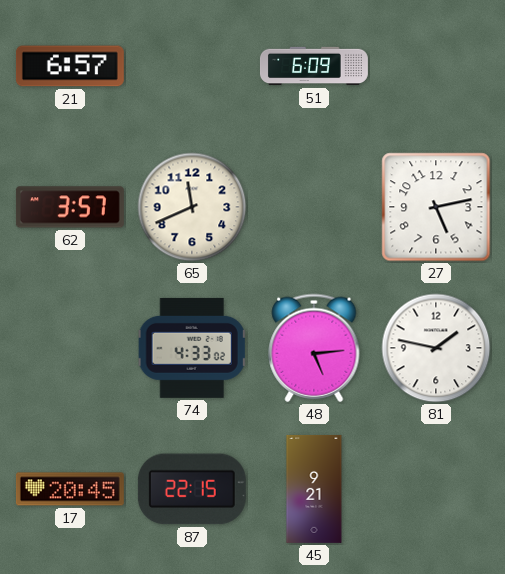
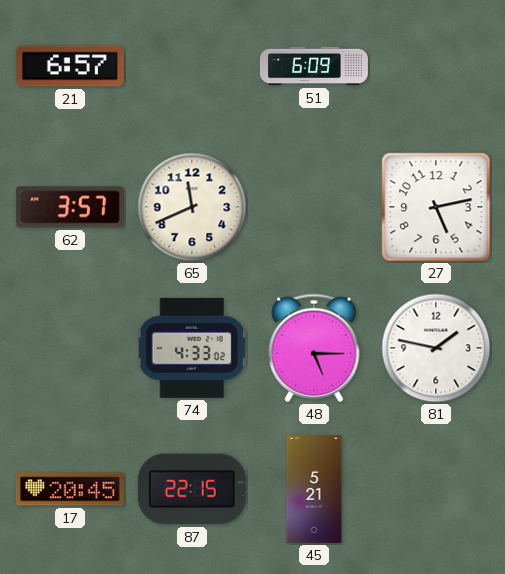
48: 5:14 -> 5:15 (314, 348)
45: 9:21 -> 5:21 (314, 489)
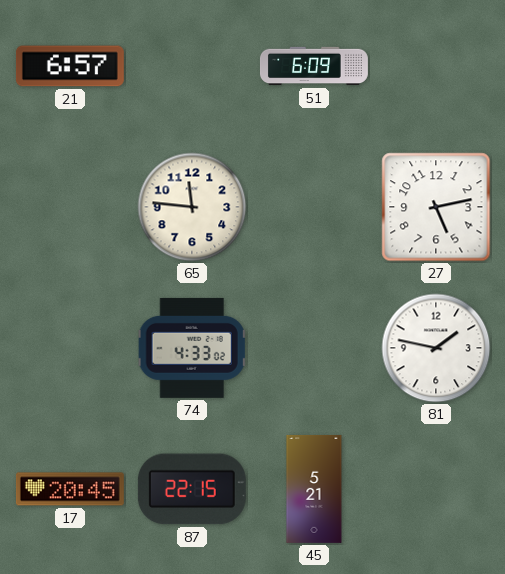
62: 3:57 -> none (70, 207)
65: 11:41 -> 11:46 (192, 207)
48: 5:15 -> none (314, 348)
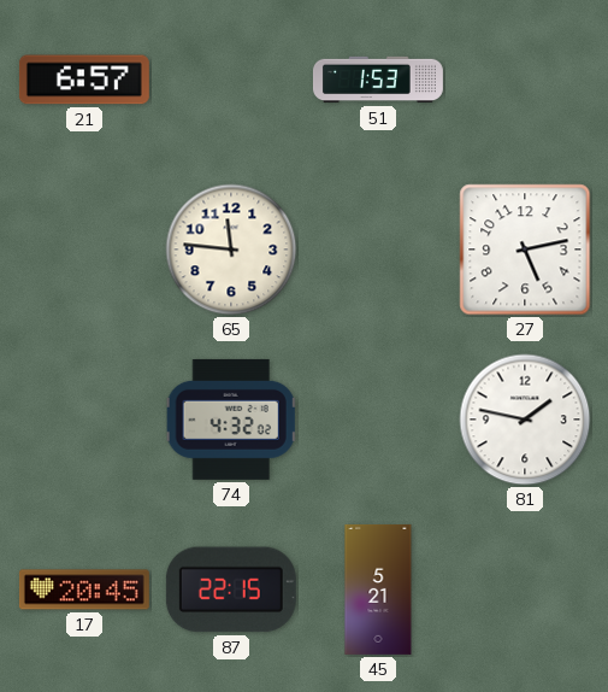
51: 6:09 -> 1:53 (378, 80)
74: 4:33 -> 4:32 (231, 420)
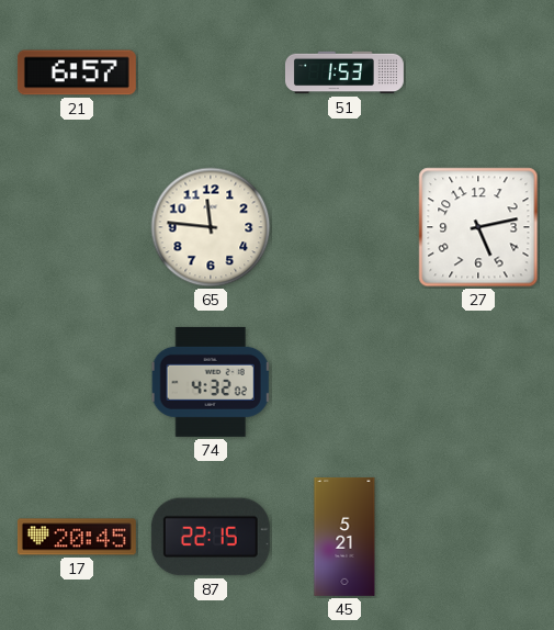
81: 1:47 -> none (525, 420)
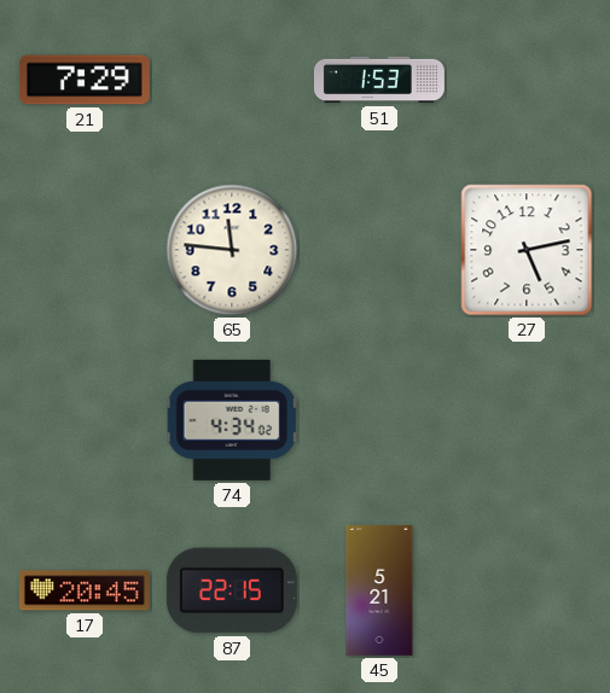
21: 6:57 -> 7:29 (85, 80)
74: 4:32 -> 4:34 (232, 420)
